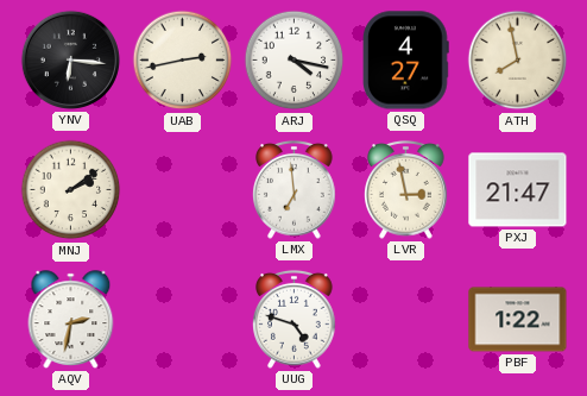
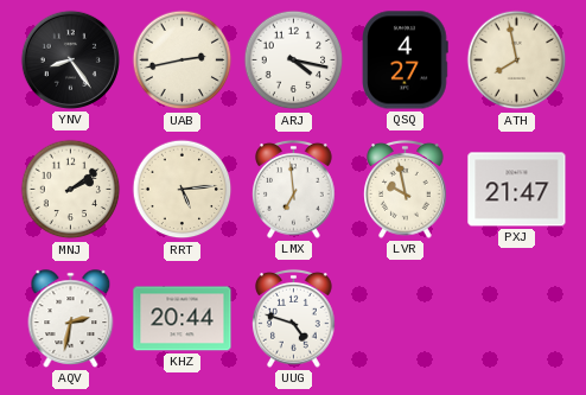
YNV: 6:16 -> 8:24 (70, 59)
RRT: none -> 5:14 (183, 190)
LVR: 2:58 -> 9:58 (406, 189)
KHZ: none -> 20:44 (183, 319)
PBF: 1:22 -> none (518, 320)
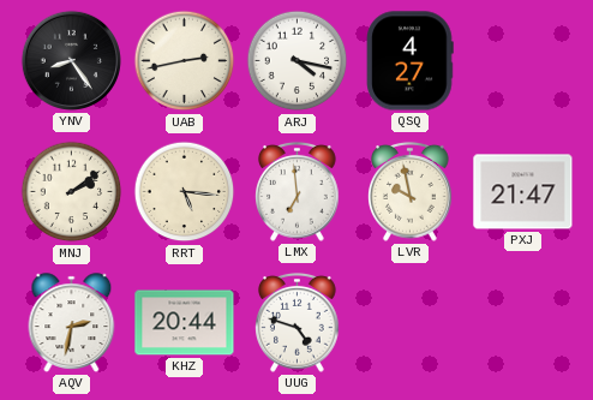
ATH: 7:58 -> none (517, 60)
RRT: 5:14 -> 5:16 (185, 192)
